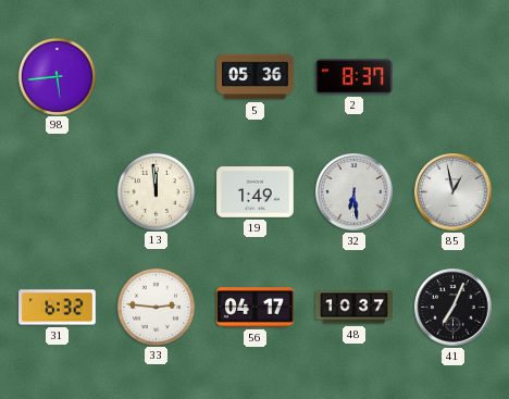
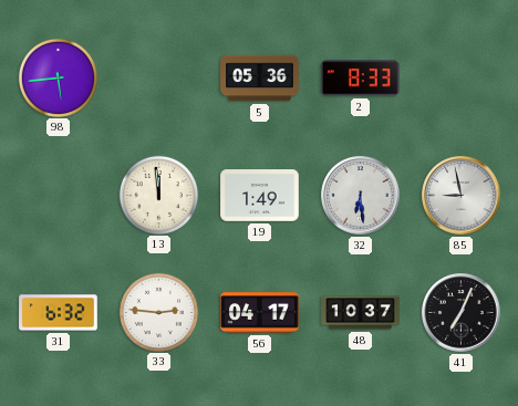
2: 8:37 -> 8:33 (361, 79)
85: 12:58 -> 8:58 (462, 196)
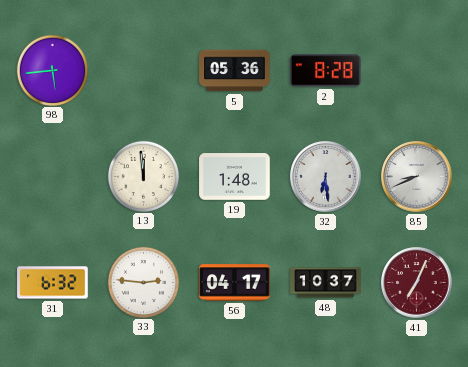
2: 8:33 -> 8:28 (326, 71)
19: 1:49 -> 1:48 (235, 177)
85: 8:58 -> 8:41 (417, 177)
41 dial: black -> burgundy (417, 283)
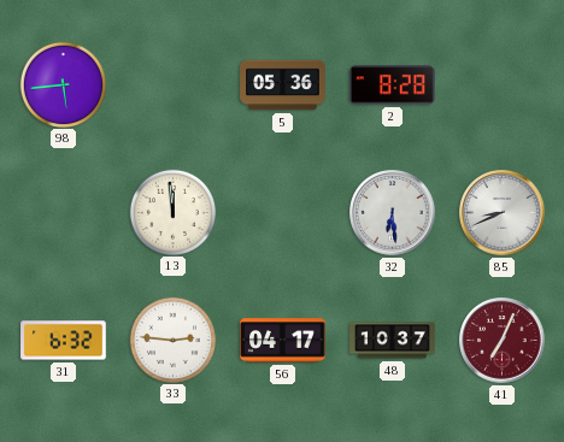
19: 1:48 -> none (235, 177)
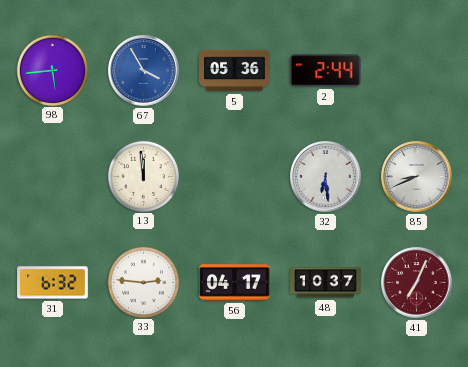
67: none -> 3:55 (144, 71)
2: 8:28 -> 2:44 (326, 71)
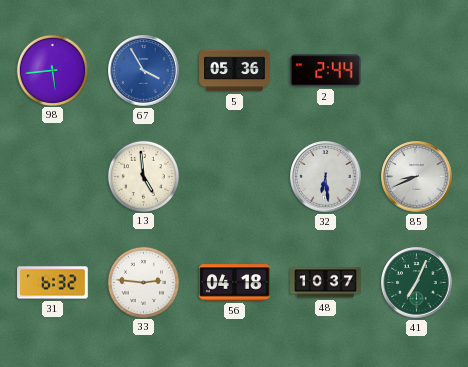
13: 11:59 -> 4:59 (143, 176)
56: 04:17 -> 04:18 (235, 283)
41 dial: burgundy -> green (417, 283)
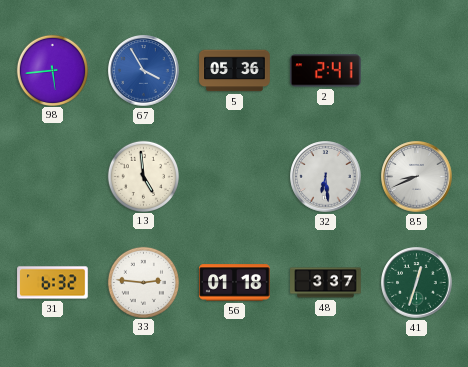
2: 2:44 -> 2:41 (326, 71)
56: 04:18 -> 01:18 (235, 283)
48: 10:37 -> 3:37 (326, 283)
41: 7:04 -> 12:33 (417, 283)
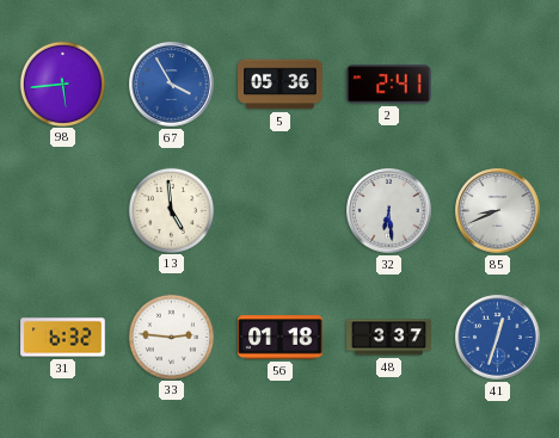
41 dial: green -> blue (498, 338)
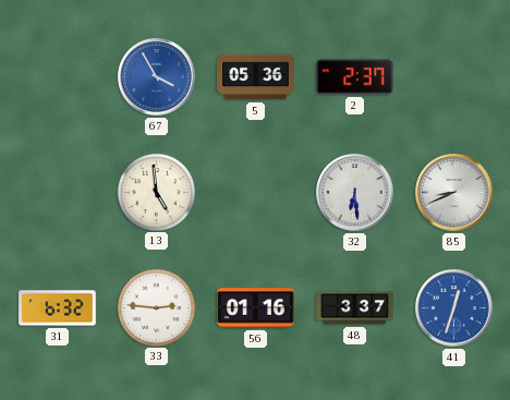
98: 5:44 -> none (62, 84)
2: 2:41 -> 2:37 (355, 77)
56: 01:18 -> 01:16 (256, 308)
